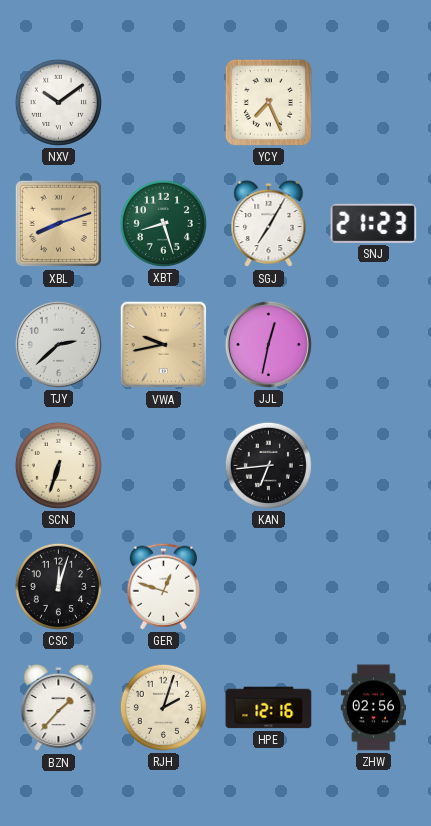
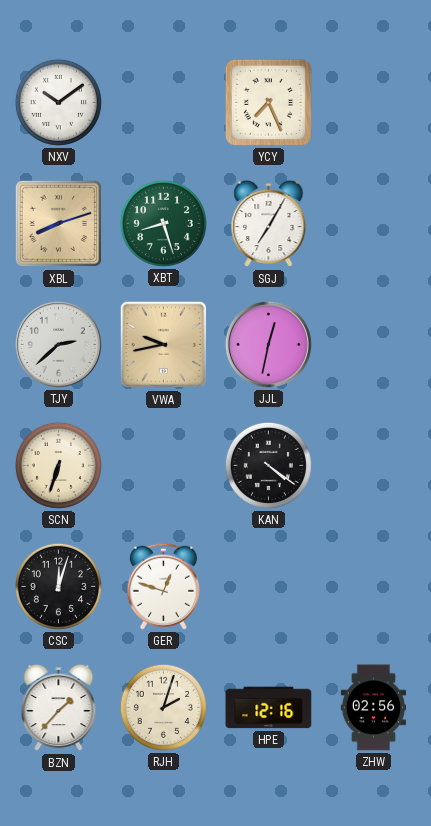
SNJ: 21:23 -> none (374, 223)
KAN: 6:44 -> 4:21 (268, 465)
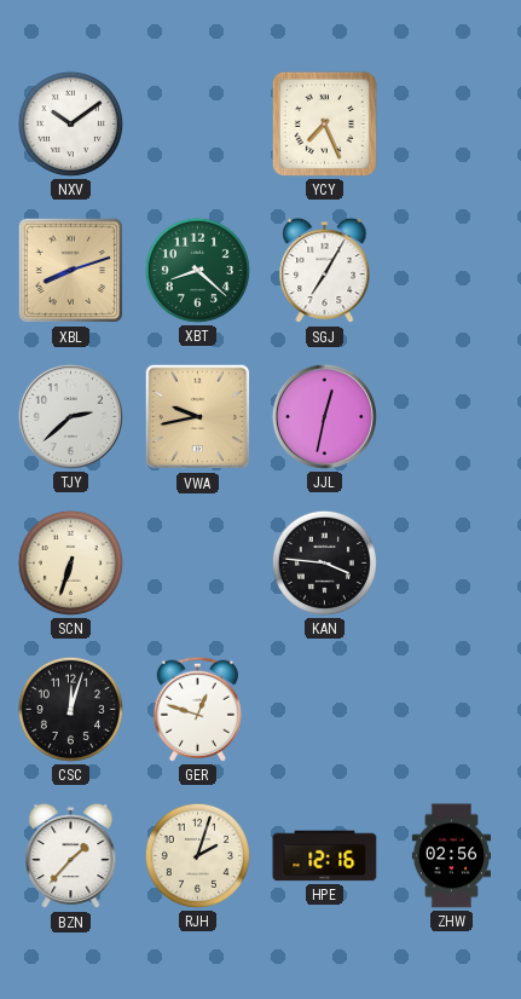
XBT: 8:27 -> 8:22 (197, 270)
KAN: 4:21 -> 3:46 (324, 562)
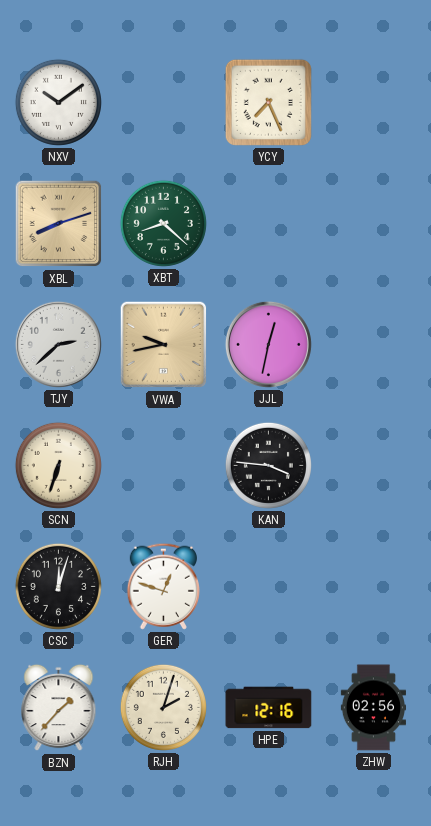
SGJ: 7:05 -> none (325, 271)
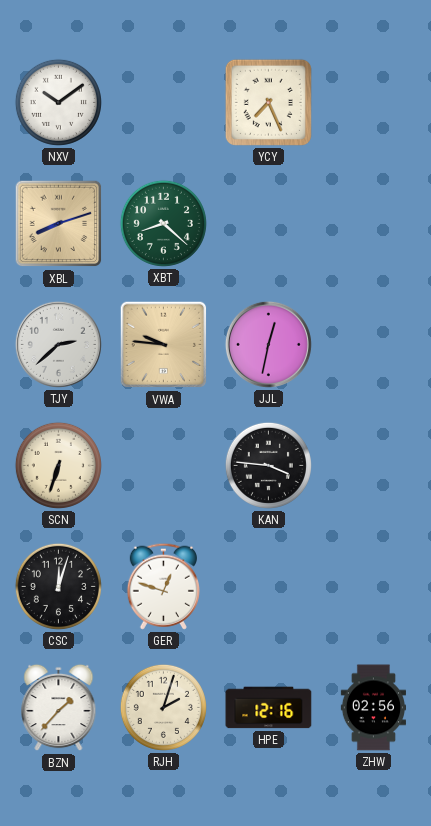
VWA: 9:43 -> 9:46 (164, 345)
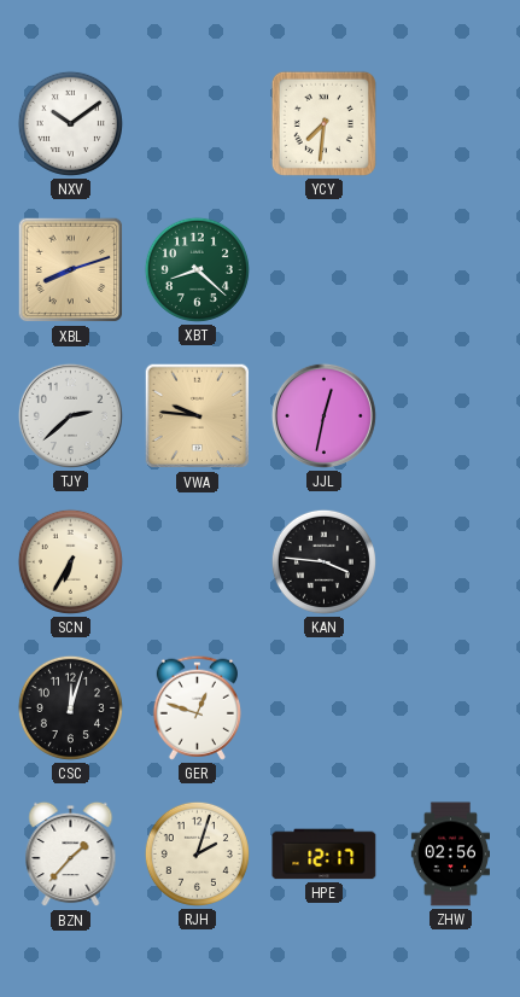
YCY: 7:26 -> 7:31 (323, 123)
SCN: 6:33 -> 6:35 (70, 561)
HPE: 12:16 -> 12:17 (325, 855)
